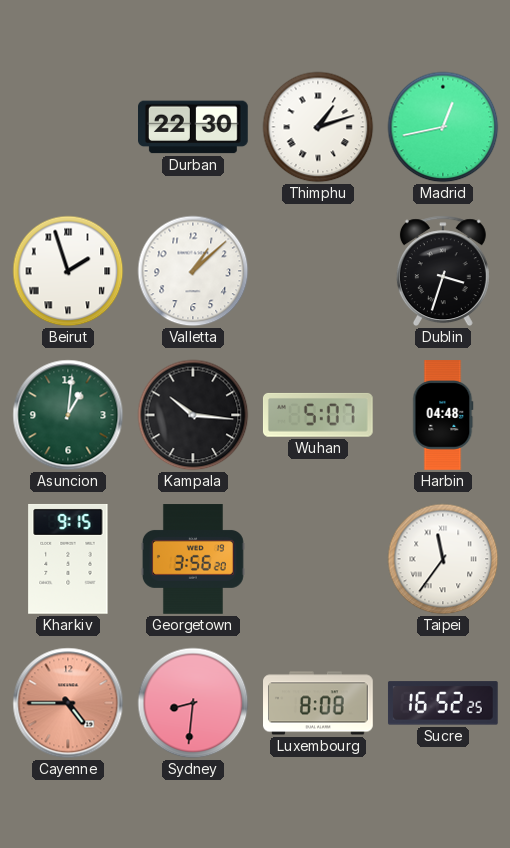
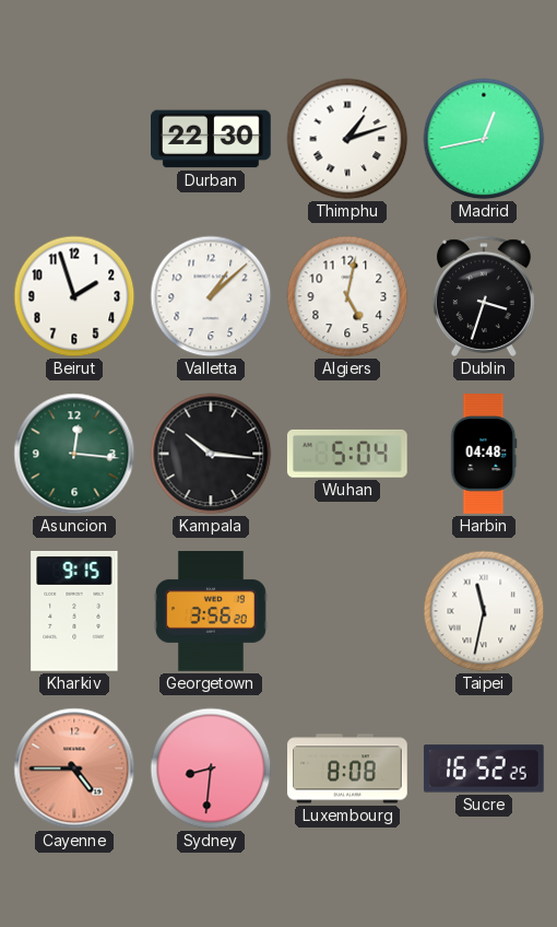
Beirut numerals: Roman -> Arabic (74, 296)
Algiers: none -> 5:02 (347, 296)
Asuncion: 1:01 -> 12:16 (74, 454)
Wuhan: 5:07 -> 5:04 (347, 454)
Taipei: 11:36 -> 11:32 (484, 611)
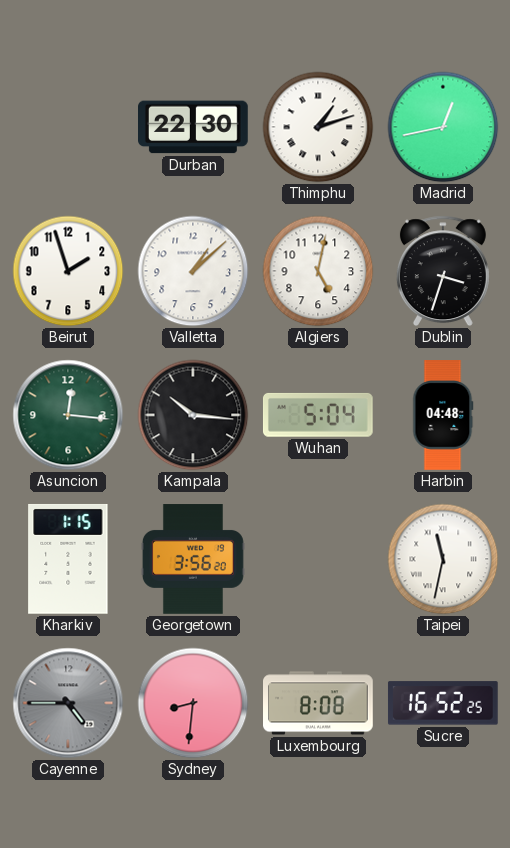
Kharkiv: 9:15 -> 1:15 (68, 559)
Cayenne dial: salmon -> grey (68, 703)
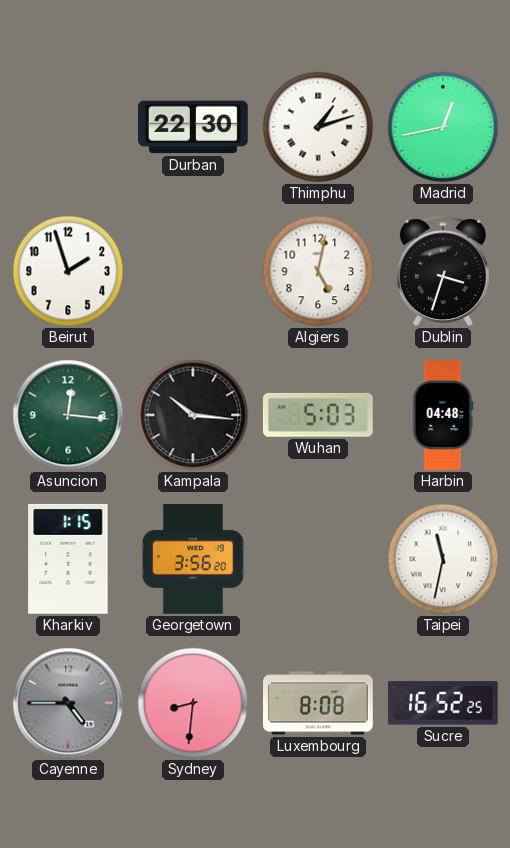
Valletta: 1:08 -> none (193, 271)
Wuhan: 5:04 -> 5:03 (318, 415)
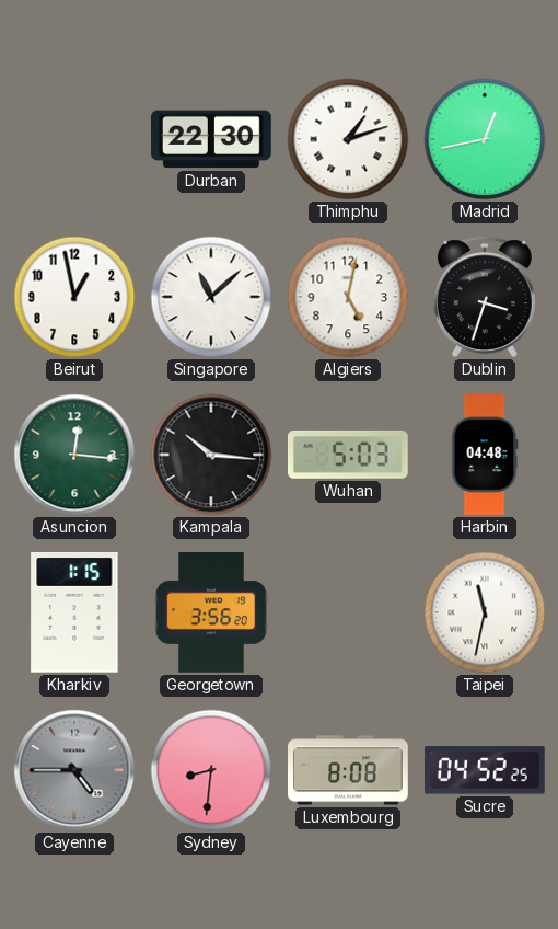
Beirut: 1:57 -> 12:58 (74, 297)
Singapore: none -> 11:08 (211, 297)
Sucre: 16:52 -> 04:52 (485, 770)
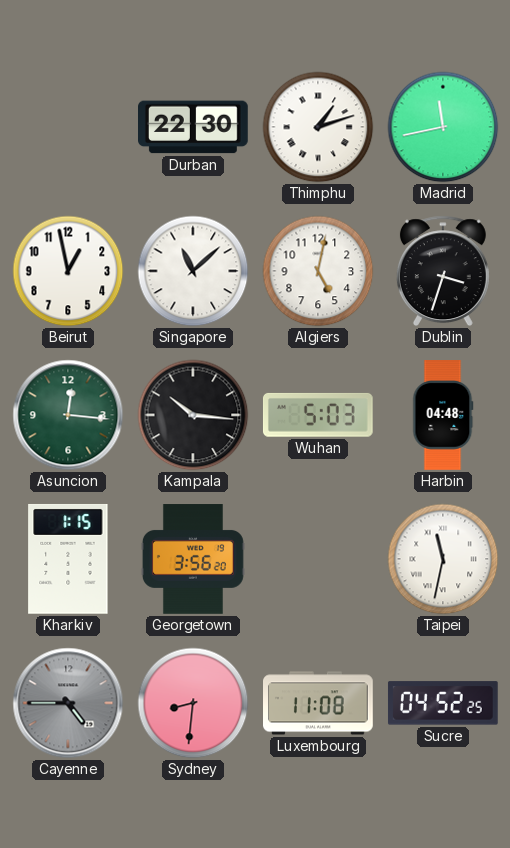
Madrid: 12:43 -> 11:43 (443, 127)
Luxembourg: 8:08 -> 11:08 (318, 703)
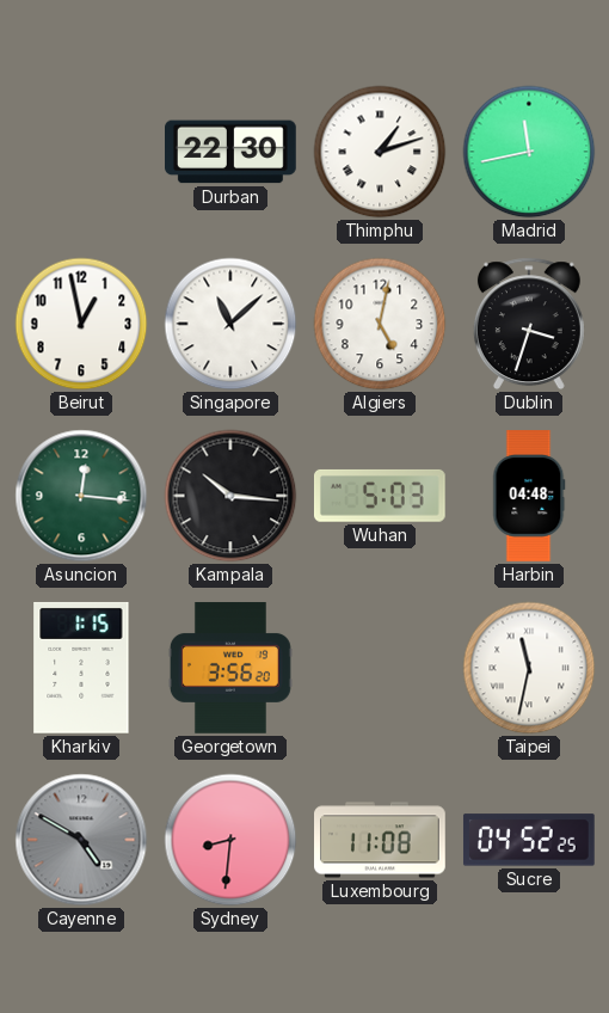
Cayenne: 4:45 -> 4:50 (81, 840)
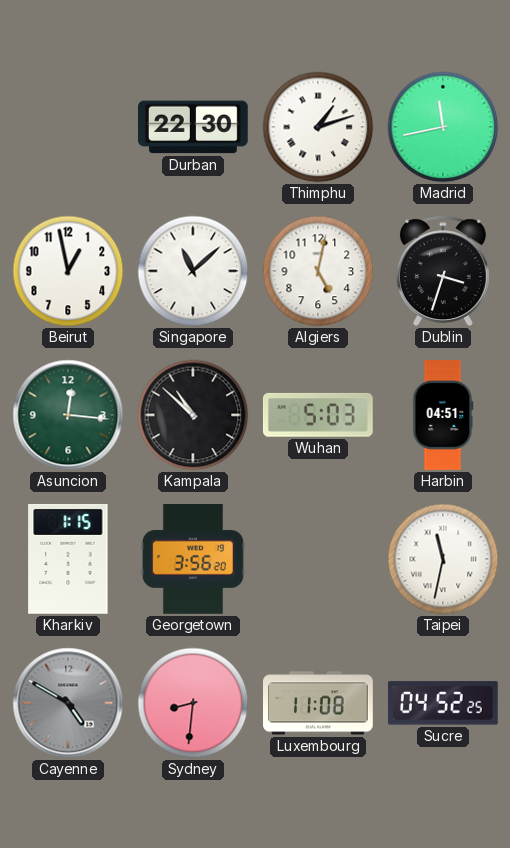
Kampala: 10:16 -> 10:52 (193, 415)
Harbin: 04:48 -> 04:51 (443, 415)
